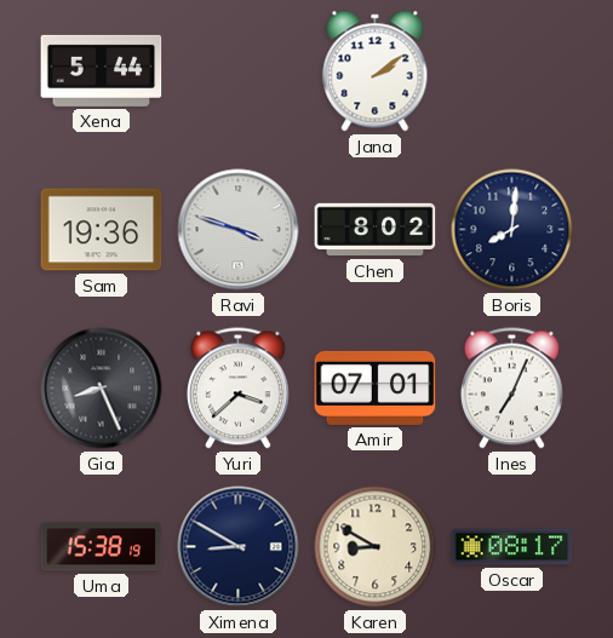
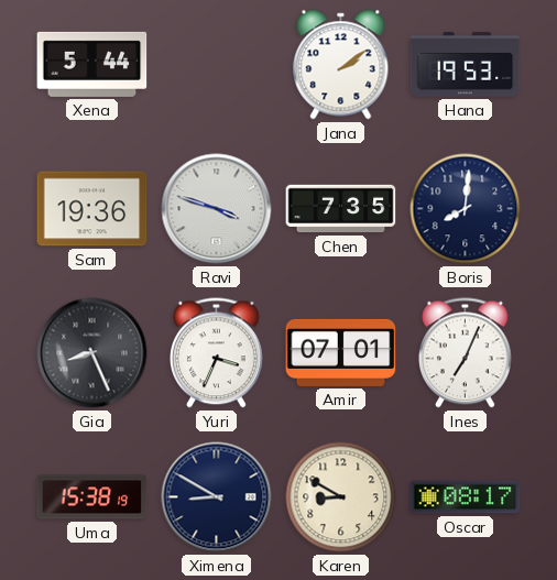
Hana: none -> 19:53 (466, 65)
Chen: 8:02 -> 7:35 (341, 209)
Yuri: 3:38 -> 3:34 (216, 353)
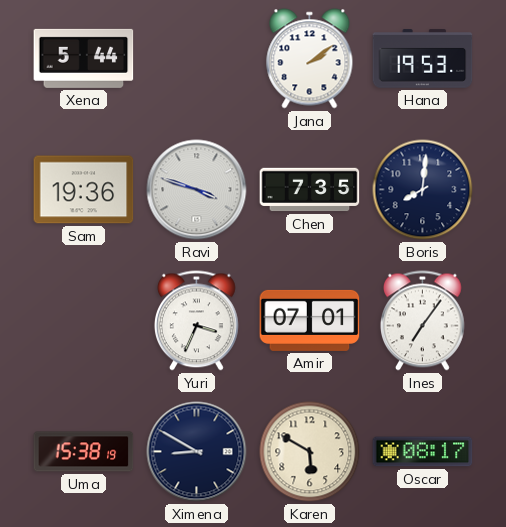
Gia: 8:26 -> none (92, 353)
Ines: 7:04 -> 7:06 (422, 321)
Karen: 8:50 -> 5:50 (310, 452)
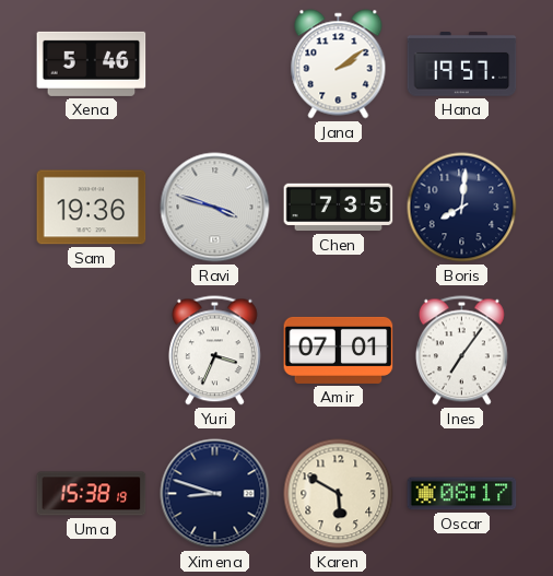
Xena: 5:44 -> 5:46 (92, 63)
Hana: 19:53 -> 19:57 (462, 64)
Ximena: 8:50 -> 8:48 (215, 494)
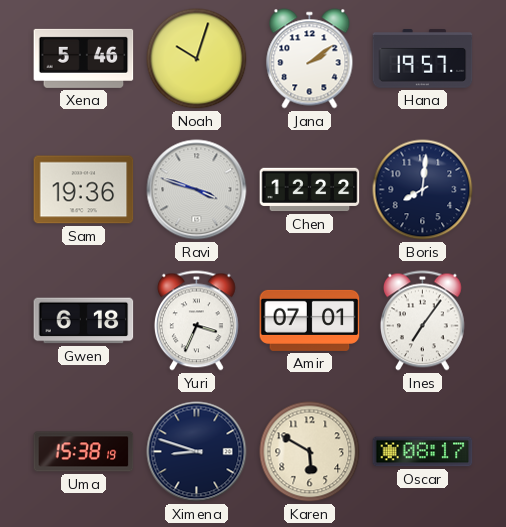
Noah: none -> 10:03 (197, 59)
Chen: 7:35 -> 12:22 (310, 190)
Gwen: none -> 6:18 (84, 321)
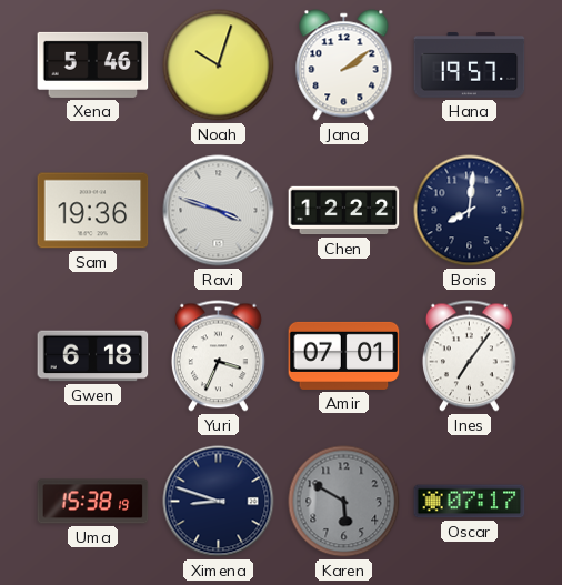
Karen dial: cream -> grey (344, 502)
Oscar: 08:17 -> 07:17 (470, 502)
